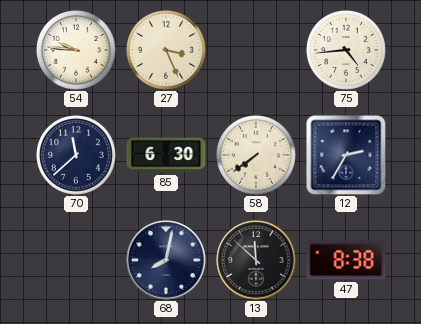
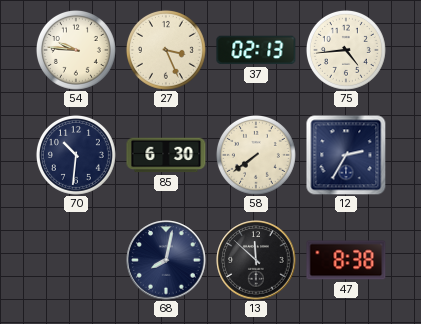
37: none -> 02:13 (256, 50)
70: 11:38 -> 10:31 (76, 155)
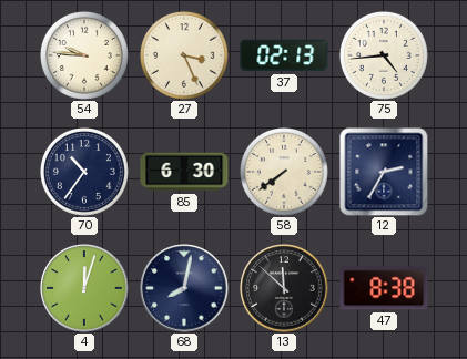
70: 10:31 -> 10:36 (84, 172)
4: none -> 12:03 (84, 288)
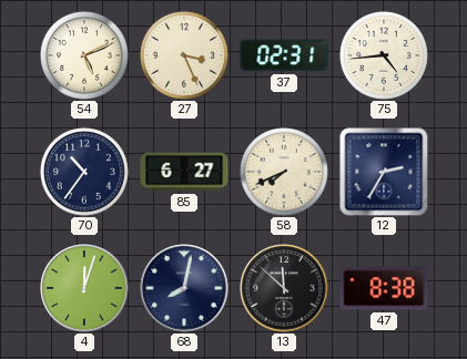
54: 9:46 -> 5:11 (84, 55)
37: 02:13 -> 02:31 (284, 55)
85: 6:30 -> 6:27 (184, 172)
58: 7:39 -> 7:41 (284, 172)
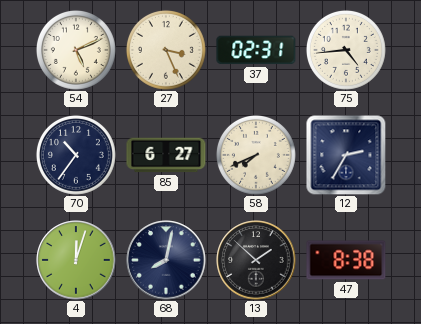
13: 11:52 -> 1:52 (256, 260)
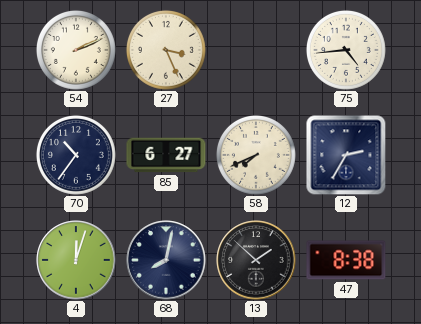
54: 5:11 -> 2:11 (76, 50)
37: 02:31 -> none (256, 50)
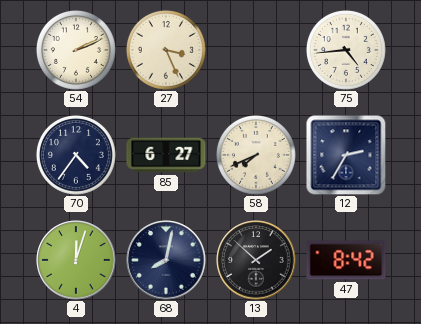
70: 10:36 -> 4:36 (76, 155)
47: 8:38 -> 8:42 (346, 260)
